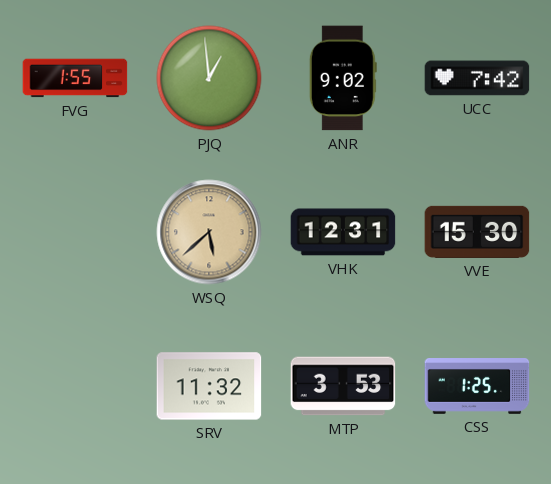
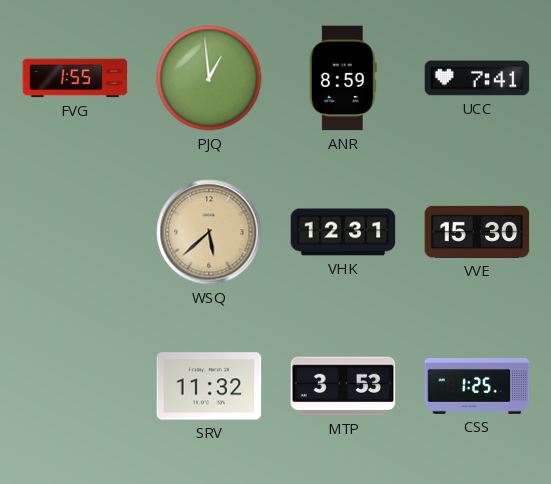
ANR: 9:02 -> 8:59 (343, 78)
UCC: 7:42 -> 7:41 (477, 78)
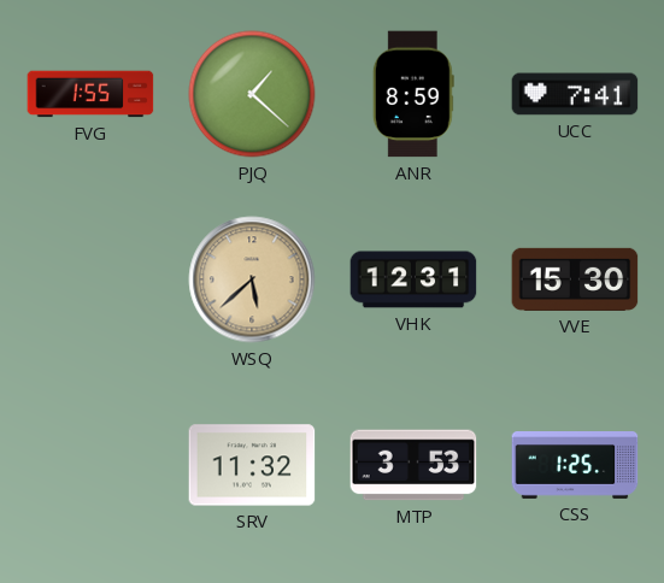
PJQ: 12:59 -> 1:22 (252, 94)
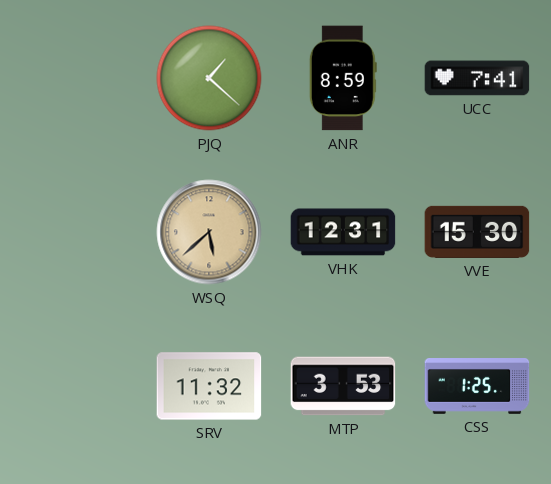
FVG: 1:55 -> none (90, 94)
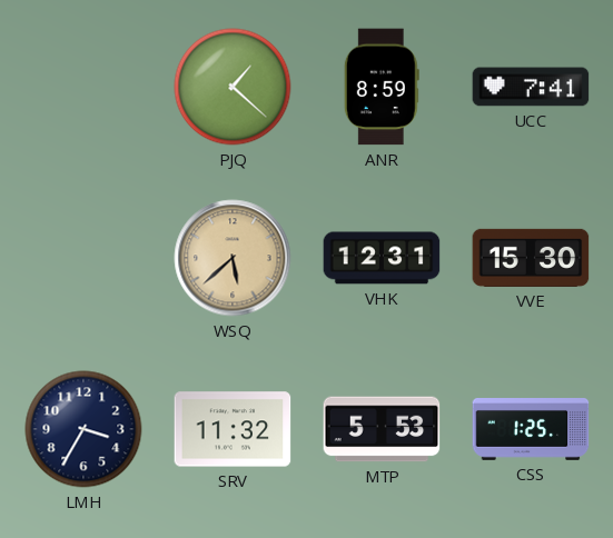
LMH: none -> 3:35 (83, 429)
MTP: 3:53 -> 5:53 (382, 429)
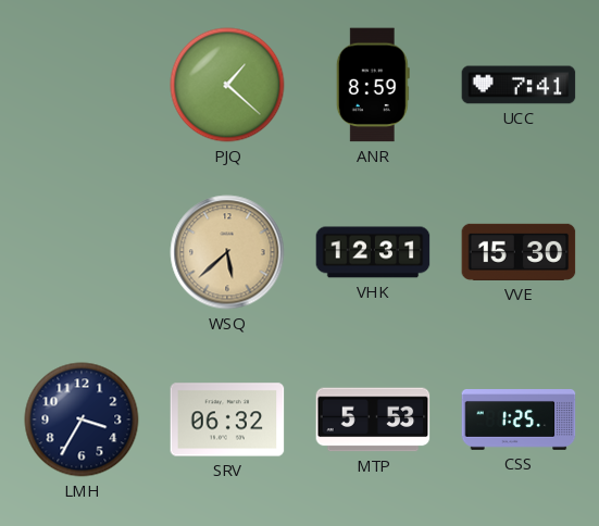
SRV: 11:32 -> 06:32 (227, 419)
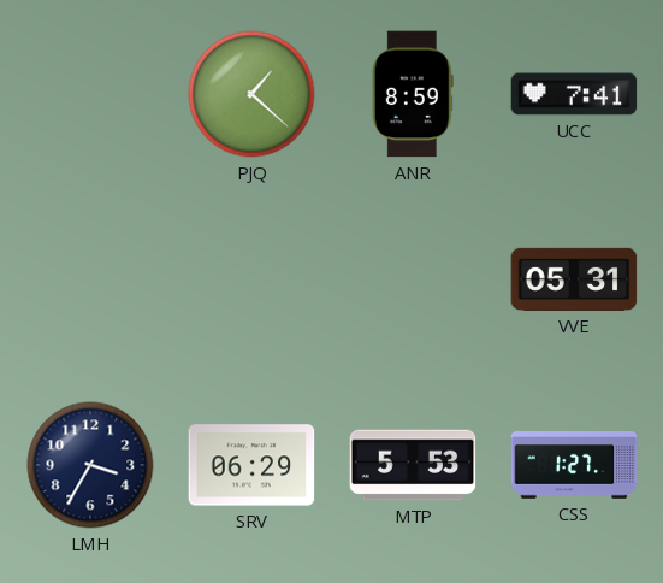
WSQ: 5:38 -> none (227, 252)
VHK: 12:31 -> none (373, 252)
VVE: 15:30 -> 05:31 (574, 279)
SRV: 06:32 -> 06:29 (251, 465)
CSS: 1:25 -> 1:27 (574, 466)
